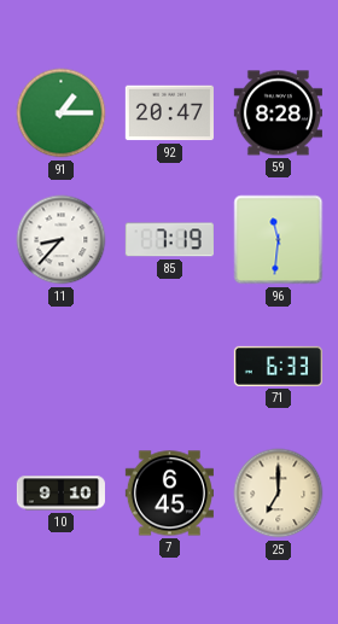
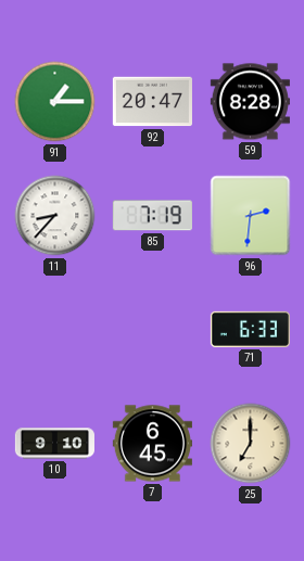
96: 11:31 -> 2:31 (251, 216)
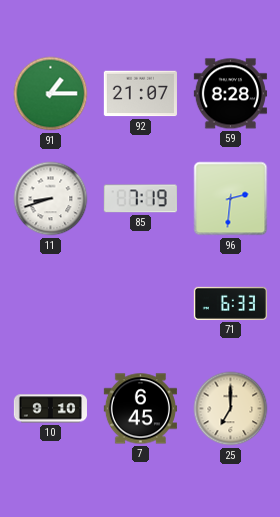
92: 20:47 -> 21:07 (140, 94)
11: 8:37 -> 8:42 (51, 199)
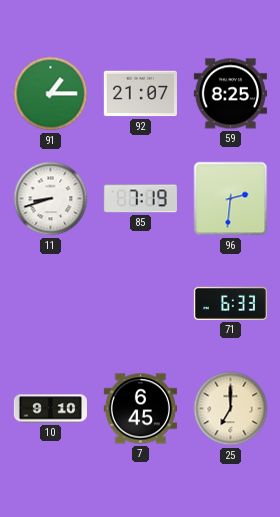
59: 8:28 -> 8:25 (230, 94)
